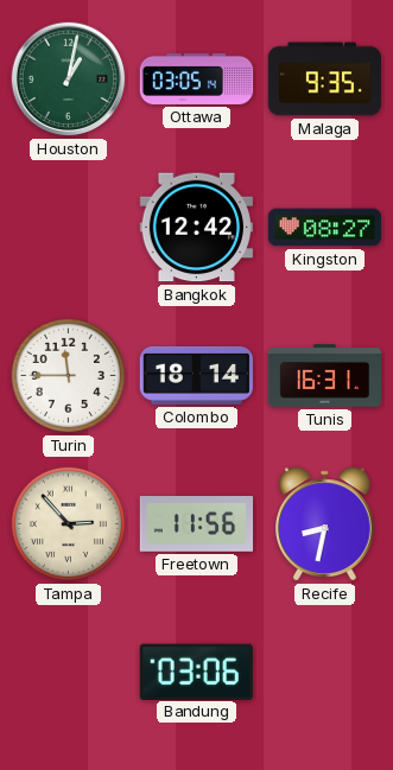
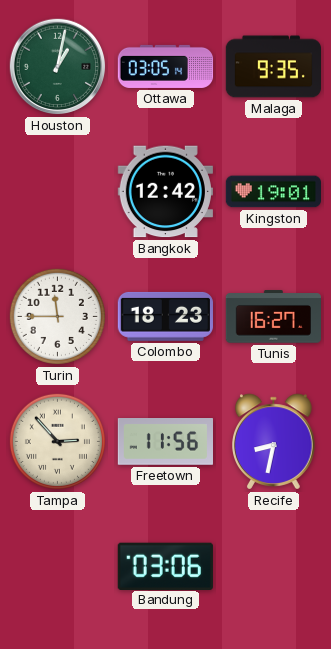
Kingston: 08:27 -> 19:01 (273, 192)
Colombo: 18:14 -> 18:23 (165, 316)
Tunis: 16:31 -> 16:27 (273, 317)
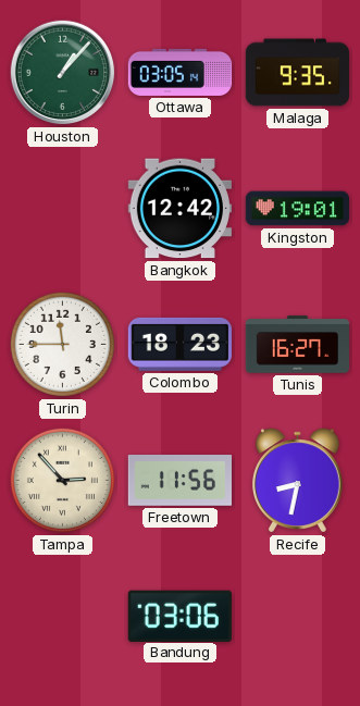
Houston: 1:02 -> 1:07 (63, 73)
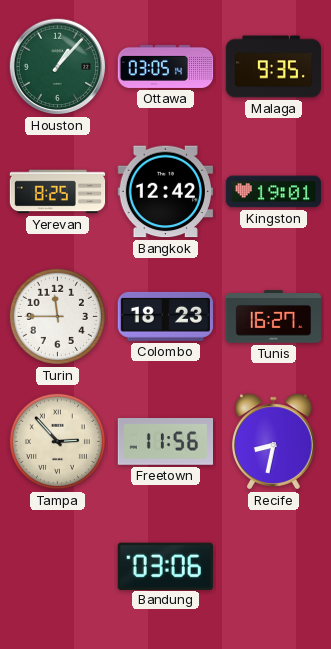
Yerevan: none -> 8:25 (58, 192)
